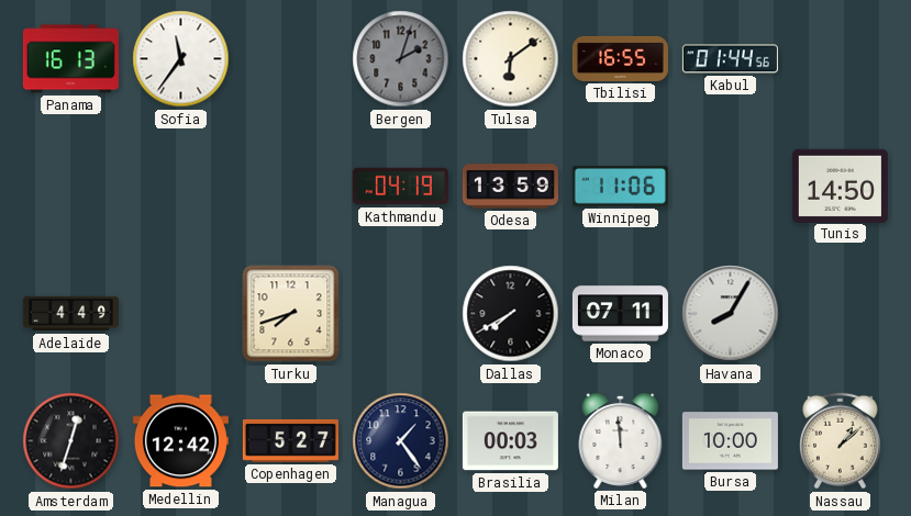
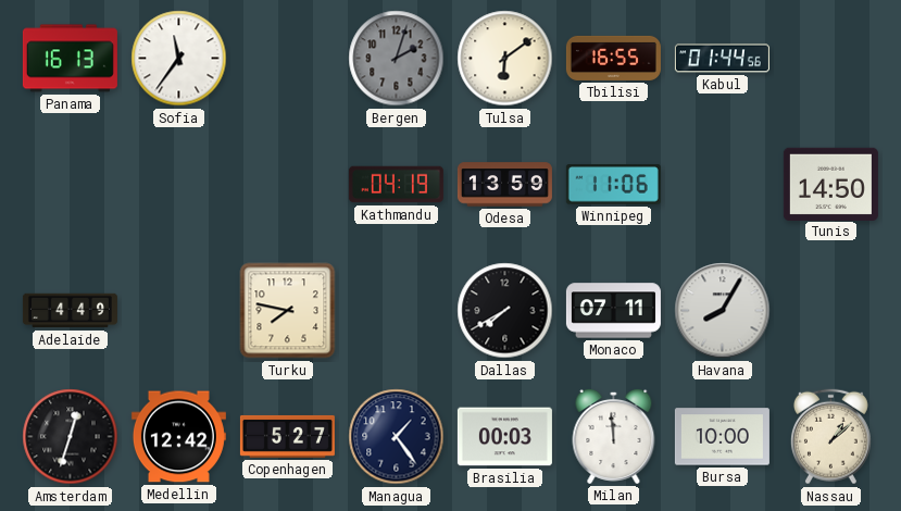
Turku: 7:42 -> 7:47 (288, 311)
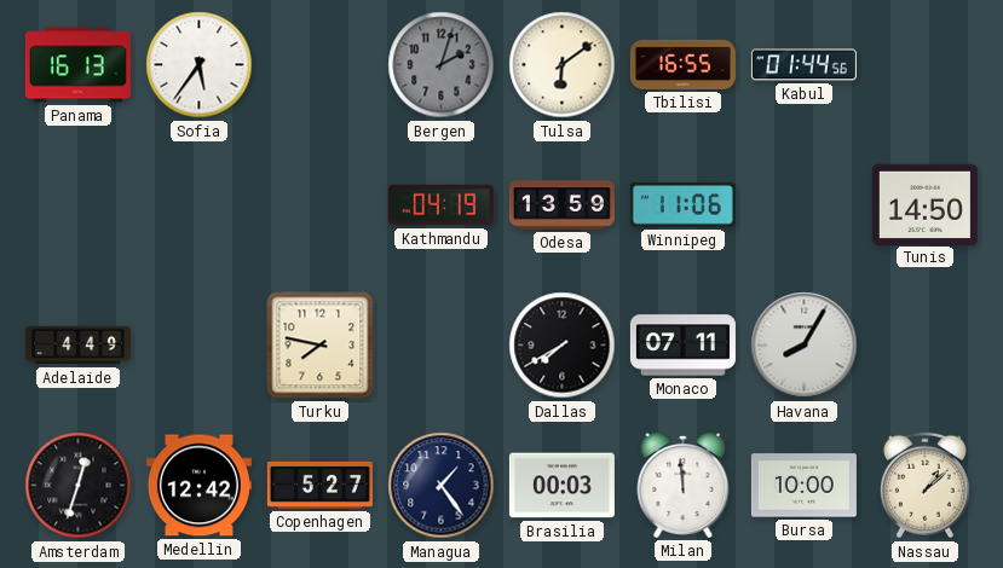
Sofia: 11:36 -> 5:36 (200, 65)
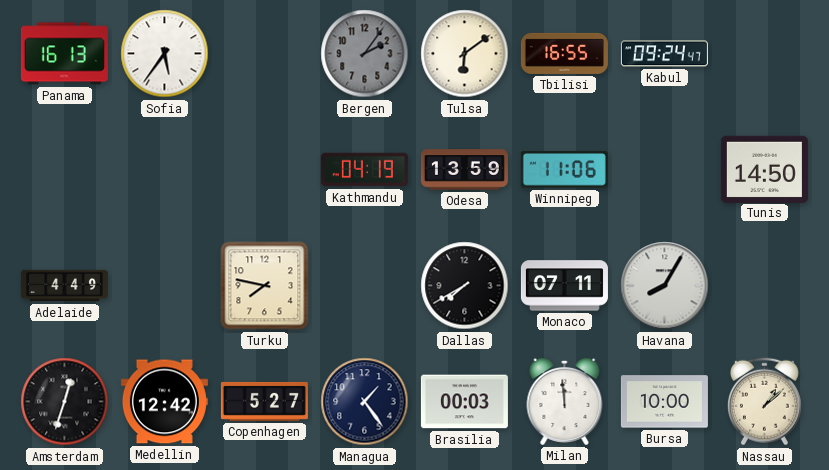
Bergen: 2:03 -> 2:06 (365, 54)
Kabul: 01:44 -> 09:24 (664, 54)
